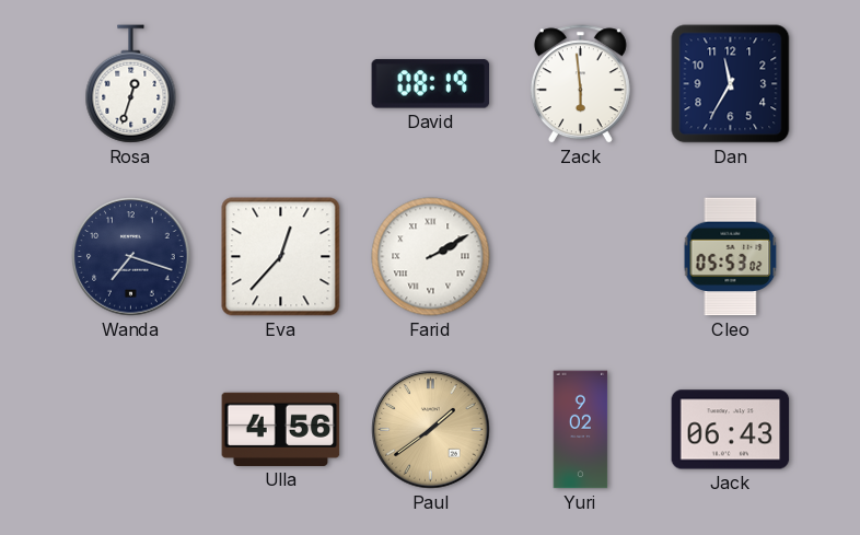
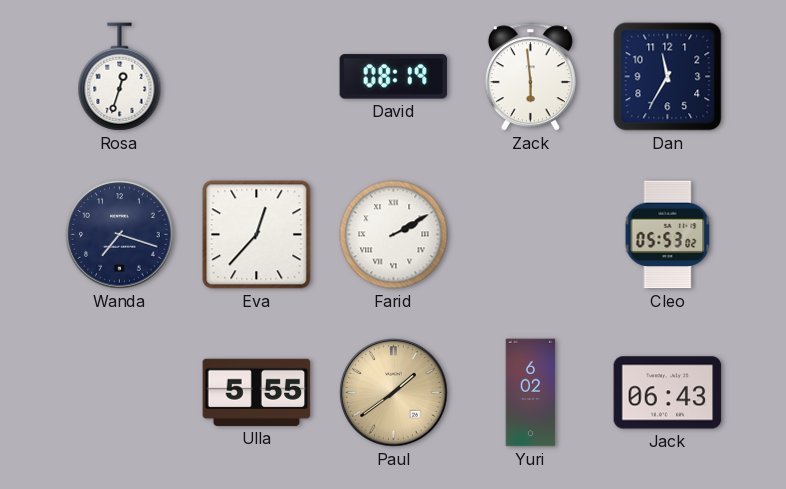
Ulla: 4:56 -> 5:55 (257, 392)
Yuri: 9:02 -> 6:02 (531, 393)
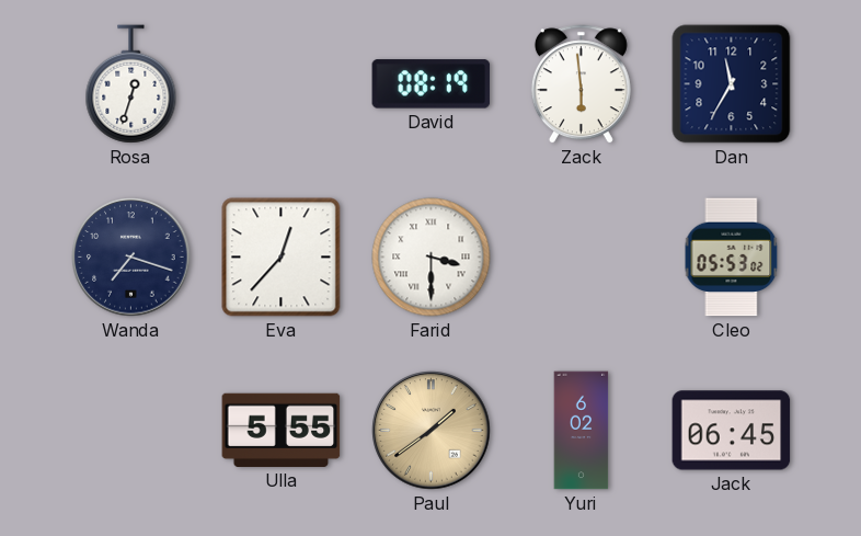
Farid: 2:10 -> 3:30 (432, 258)
Jack: 06:43 -> 06:45 (732, 431)
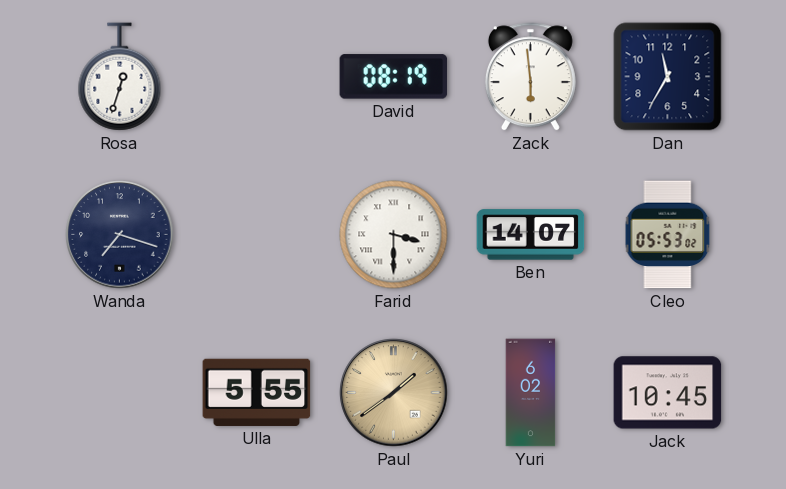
Eva: 12:37 -> none (282, 258)
Ben: none -> 14:07 (531, 235)
Jack: 06:45 -> 10:45 (668, 393)
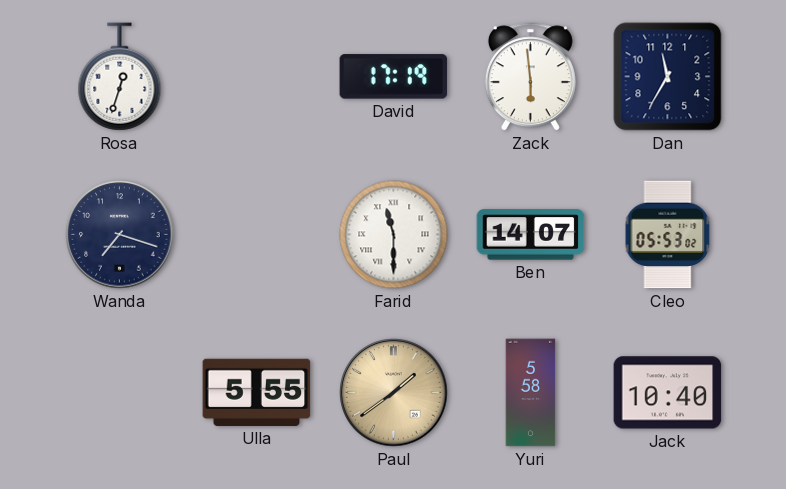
David: 08:19 -> 17:19 (394, 77)
Farid: 3:30 -> 11:30 (394, 235)
Yuri: 6:02 -> 5:58 (531, 393)
Jack: 10:45 -> 10:40 (668, 393)
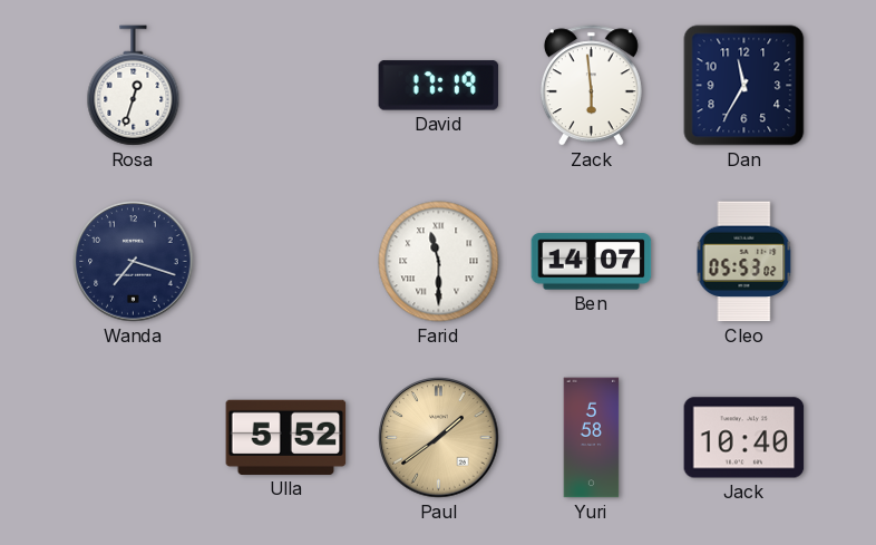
Ulla: 5:55 -> 5:52 (286, 437)
